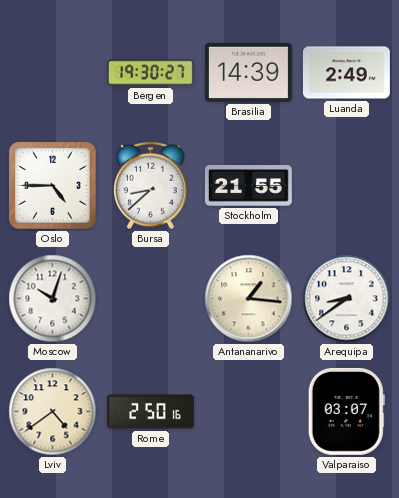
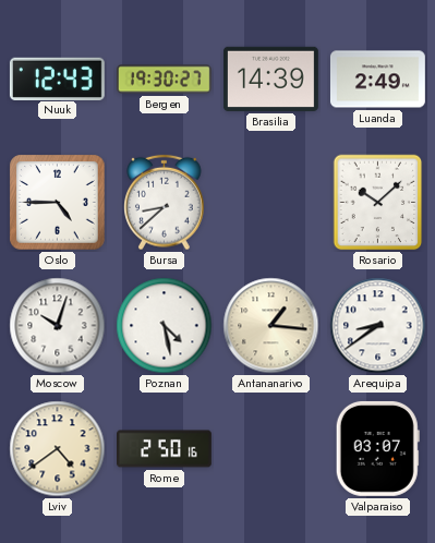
Nuuk: none -> 12:43 (57, 79)
Stockholm: 21:55 -> none (249, 186)
Rosario: none -> 10:08 (378, 203)
Poznan: none -> 4:28 (165, 326)
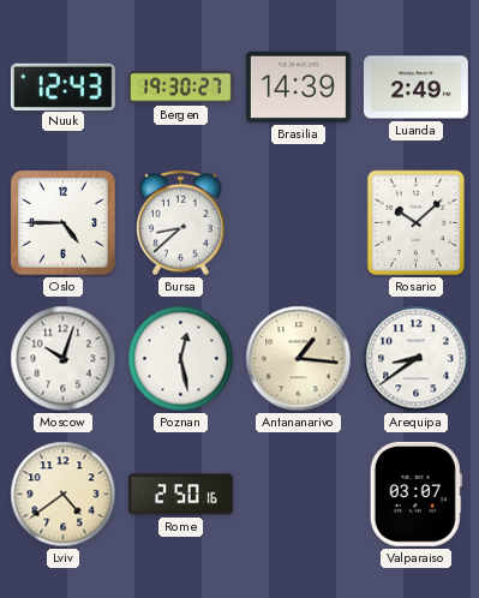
Poznan: 4:28 -> 12:28 (181, 359)
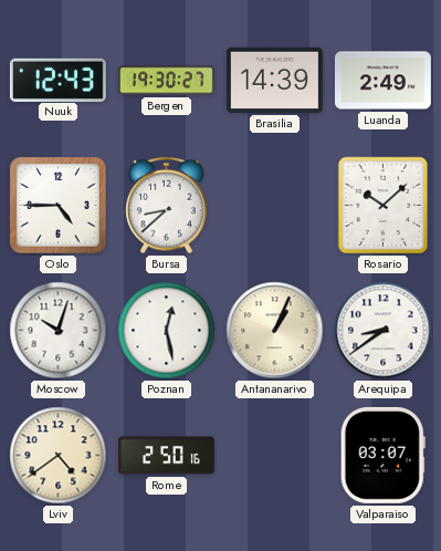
Antananarivo: 1:16 -> 1:04 (275, 331)
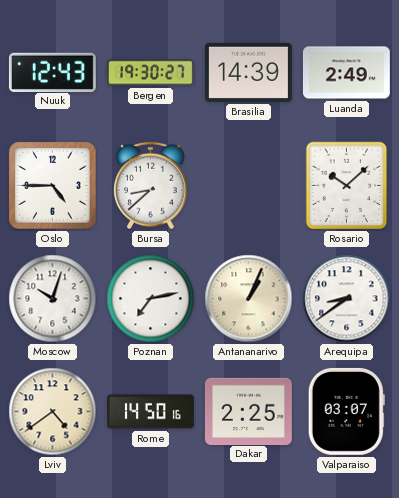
Poznan: 12:28 -> 7:13 (151, 299)
Rome: 2:50 -> 14:50 (151, 412)
Dakar: none -> 2:25 (248, 411)
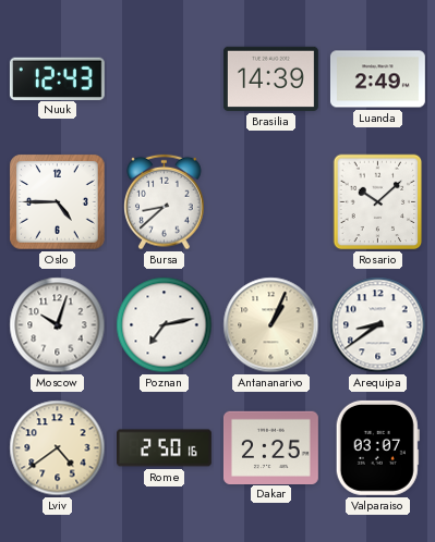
Bergen: 19:30 -> none (151, 73)
Rome: 14:50 -> 2:50 (165, 448)
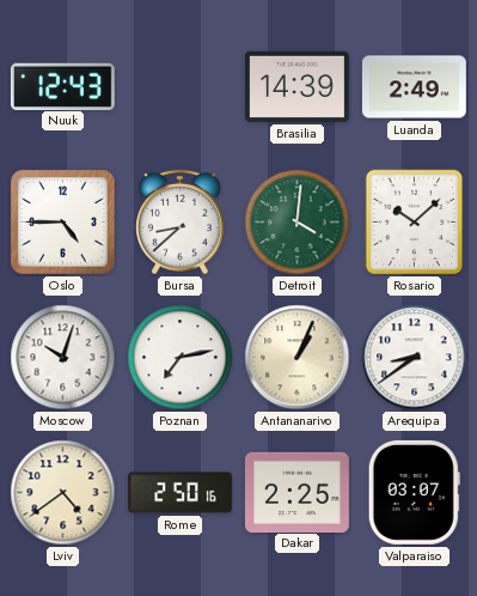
Detroit: none -> 4:01 (298, 223)
